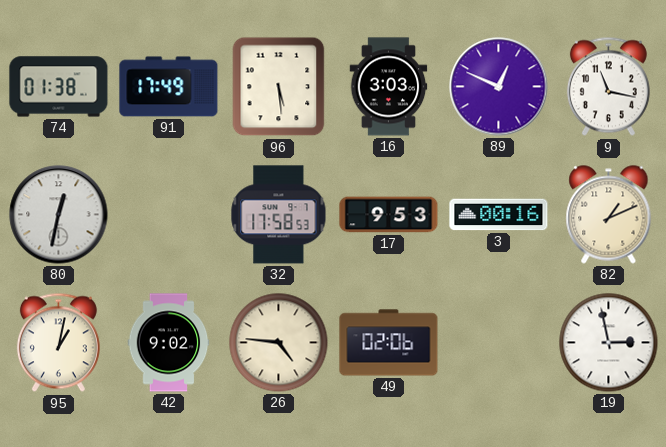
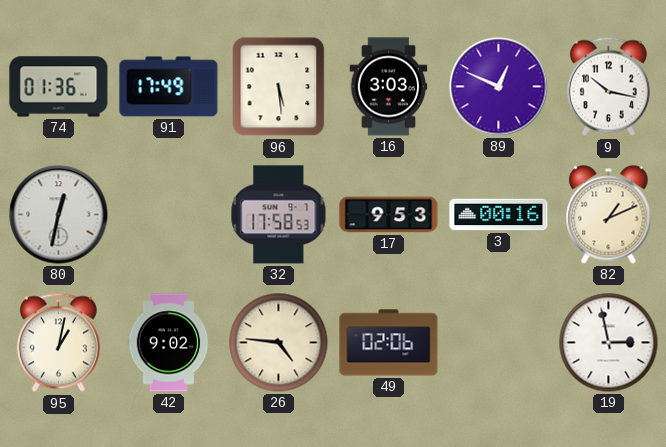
74: 01:38 -> 01:36 (59, 87)
9: 11:17 -> 10:17 (608, 87)
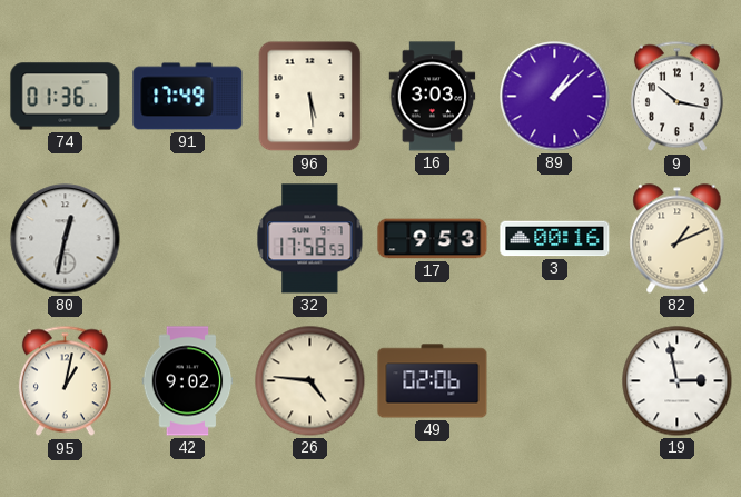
89: 12:49 -> 1:08 (555, 97)
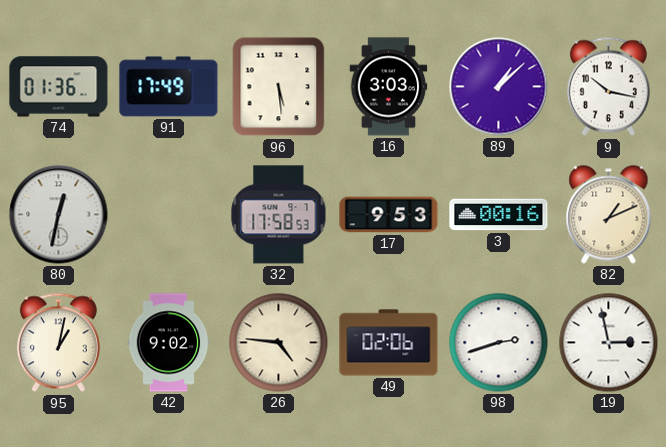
98: none -> 2:42 (499, 343)
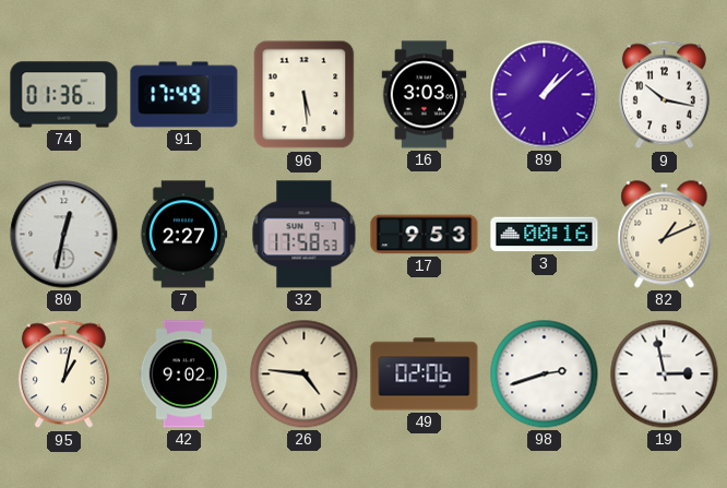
7: none -> 2:27 (183, 235)
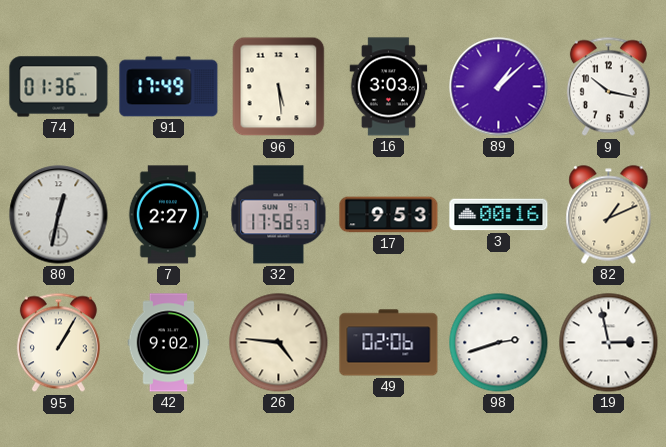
95: 1:02 -> 1:05 (58, 343)
